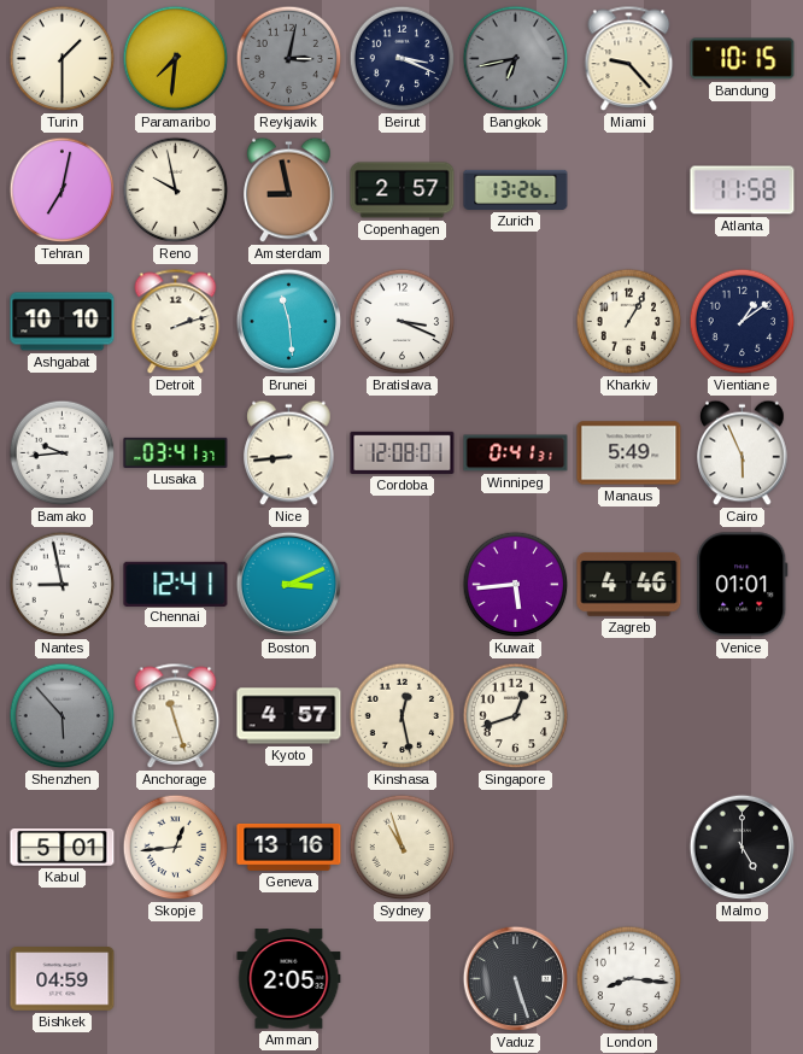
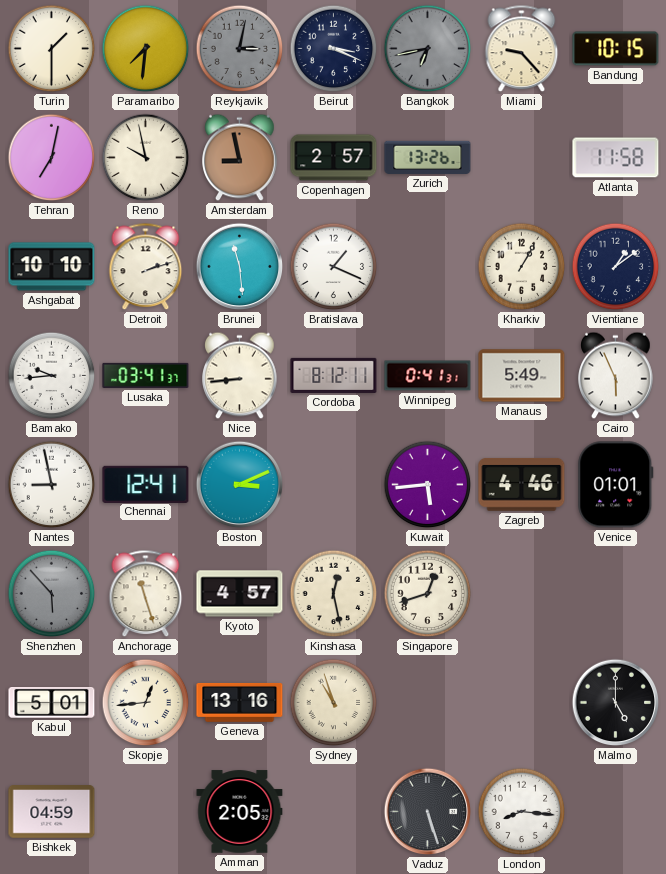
Bratislava: 3:19 -> 1:19 (334, 267)
Cordoba: 12:08 -> 8:12 (334, 375)
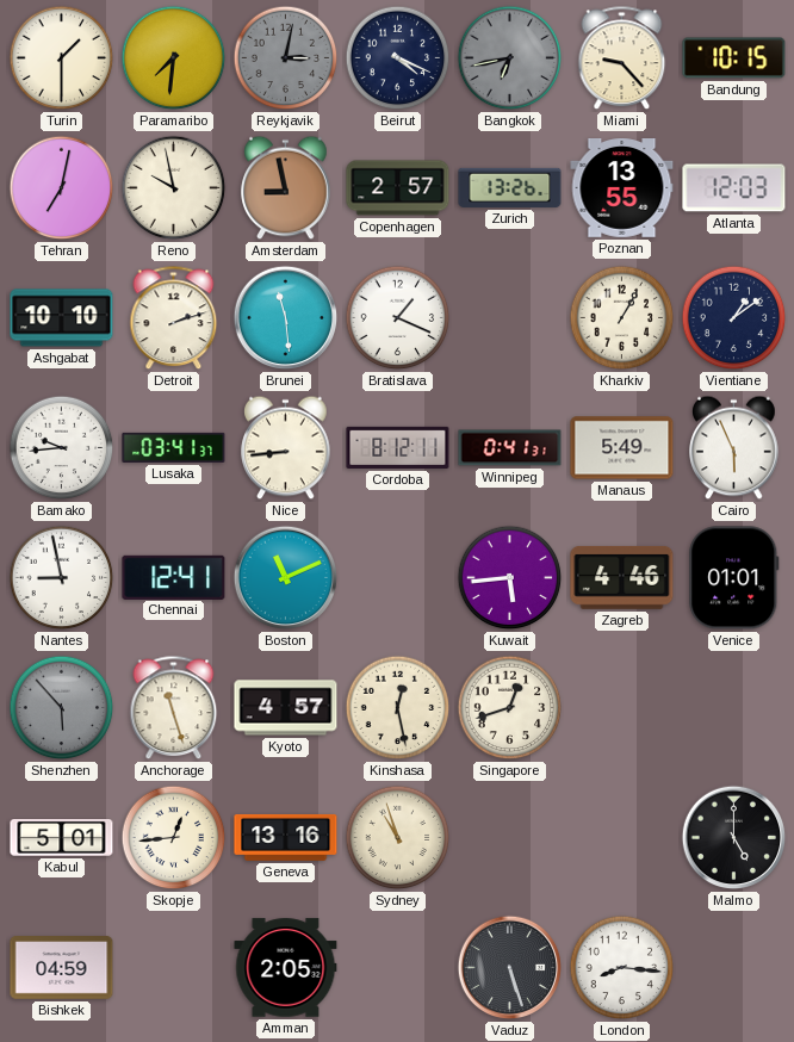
Beirut: 3:19 -> 4:19 (398, 58)
Poznan: none -> 13:55 (622, 188)
Atlanta: 11:58 -> 12:03 (734, 188)
Boston: 3:11 -> 11:11 (286, 578)
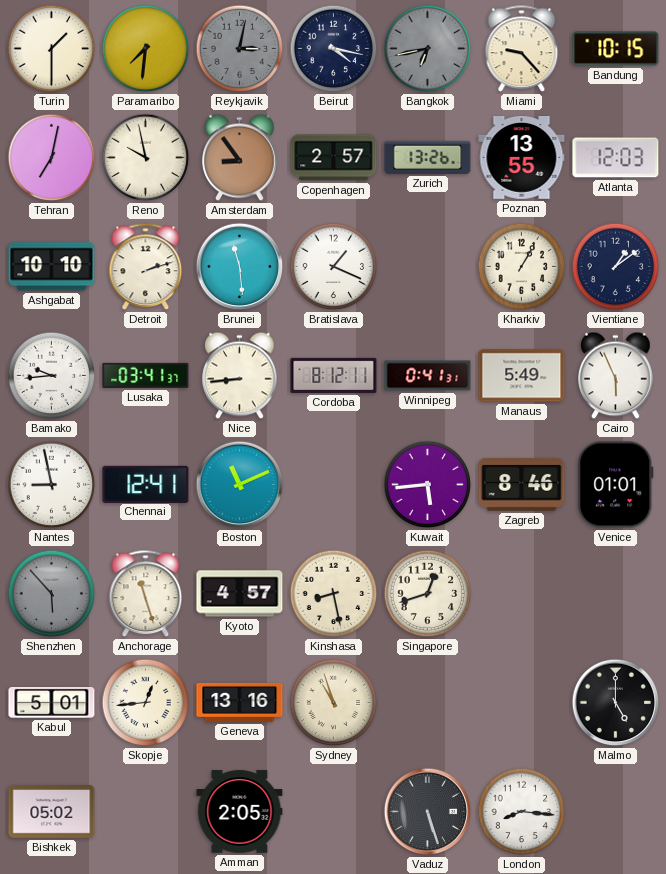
Beirut: 4:19 -> 4:17 (334, 49)
Amsterdam: 8:58 -> 8:54 (240, 158)
Zagreb: 4:46 -> 8:46 (522, 484)
Kinshasa: 12:28 -> 8:28 (334, 594)
Bishkek: 04:59 -> 05:02 (52, 812)
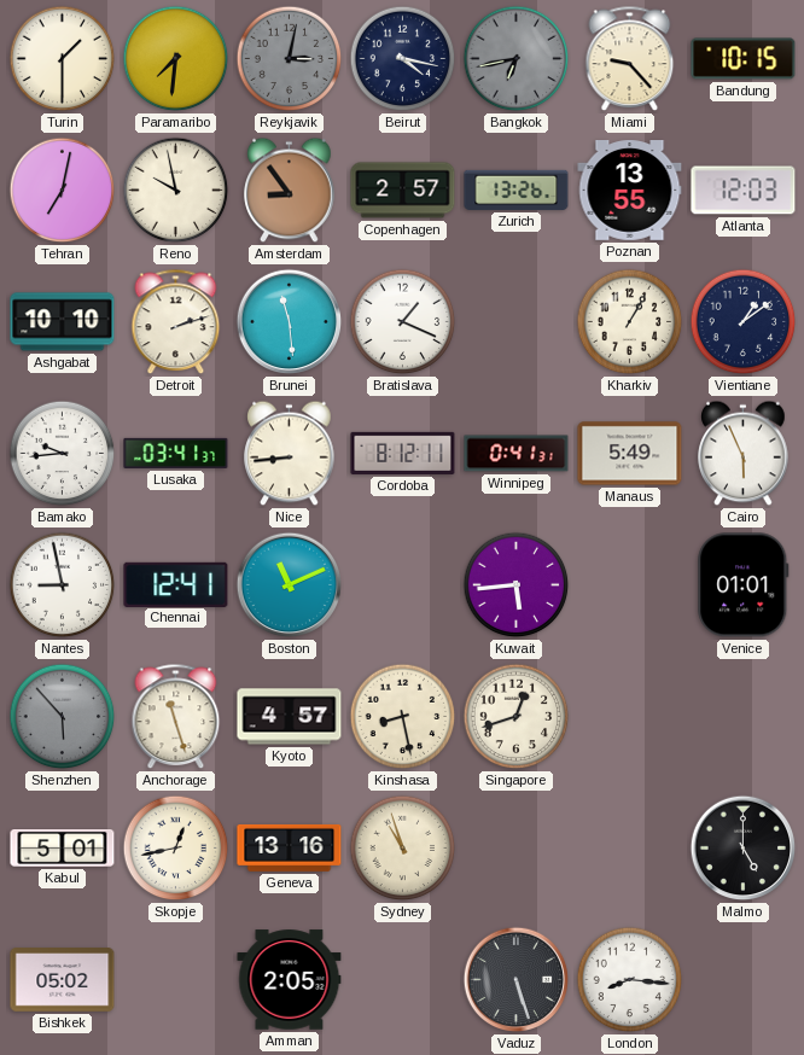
Zagreb: 8:46 -> none (522, 484)
Skopje: 12:44 -> 12:43 (176, 849)
